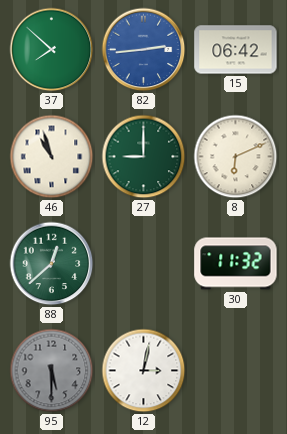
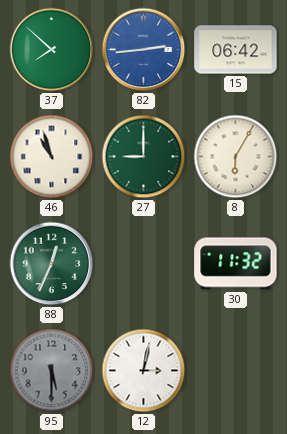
8: 6:11 -> 6:05 (236, 157)
88: 12:38 -> 12:34 (52, 264)
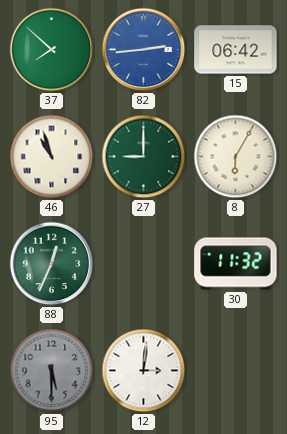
12: 3:02 -> 3:01 (144, 371)
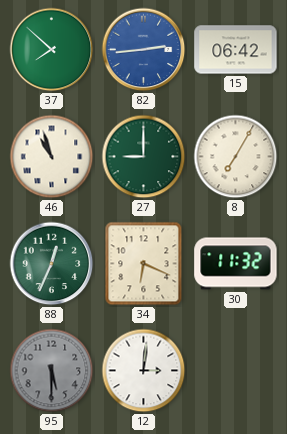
8: 6:05 -> 7:05 (236, 157)
34: none -> 6:19 (144, 264)
